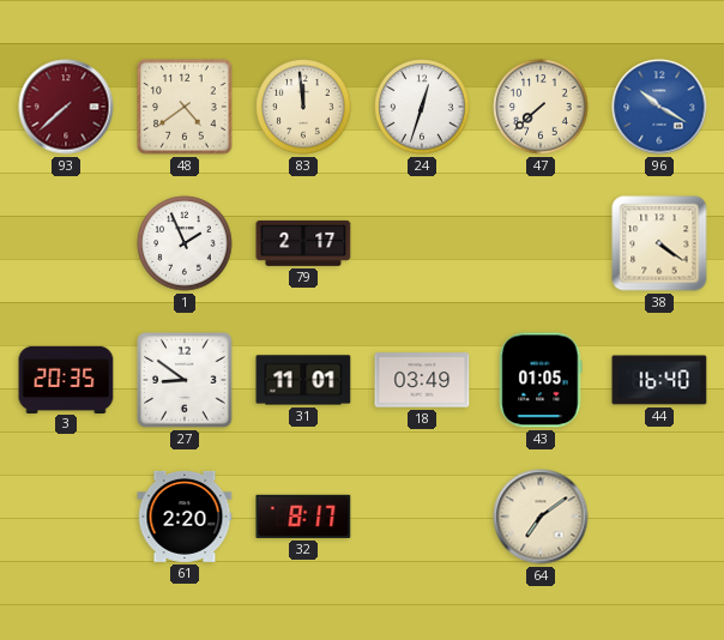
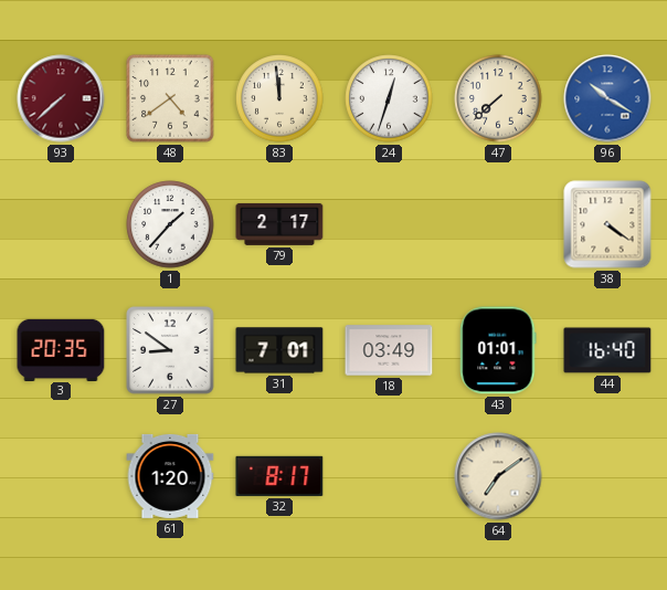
1: 1:56 -> 1:37 (170, 224)
31: 11:01 -> 7:01 (279, 350)
43: 01:05 -> 01:01 (498, 350)
61: 2:20 -> 1:20 (170, 476)
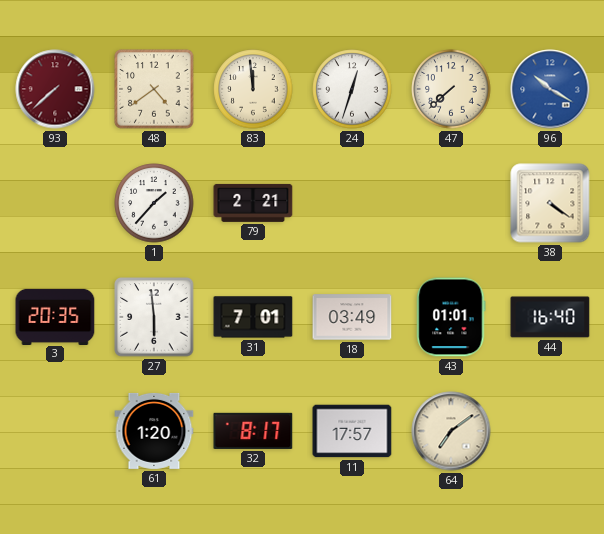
79: 2:17 -> 2:21 (253, 203)
27: 8:51 -> 5:59 (154, 317)
11: none -> 17:57 (352, 431)
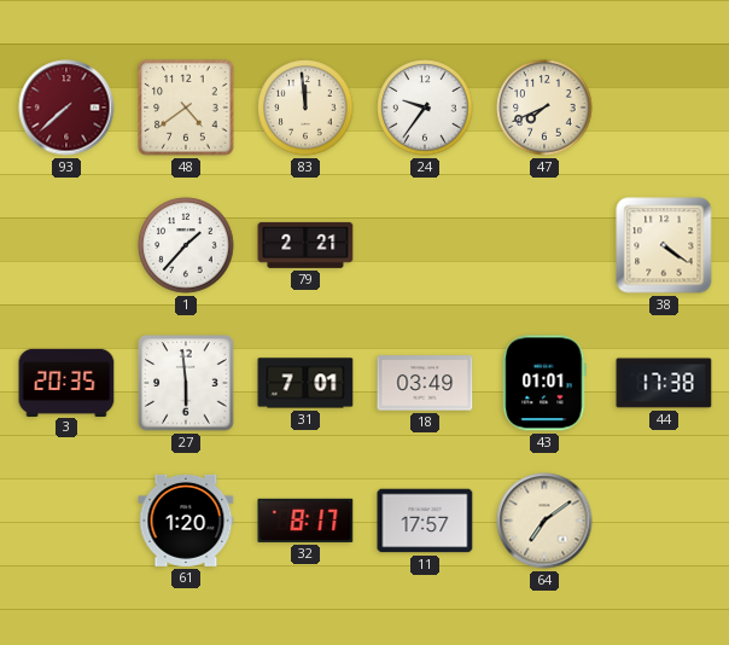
24: 12:33 -> 9:36 (425, 107)
47: 7:38 -> 7:41 (544, 107)
96: 10:20 -> none (550, 89)
44: 16:40 -> 17:38 (664, 383)
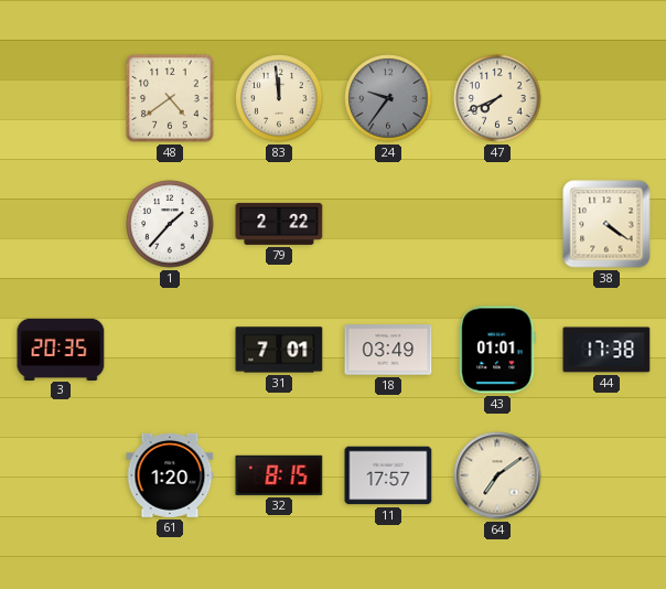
93: 7:38 -> none (66, 107)
24 dial: white -> grey (388, 98)
79: 2:21 -> 2:22 (279, 224)
27: 5:59 -> none (186, 383)
32: 8:17 -> 8:15 (279, 475)
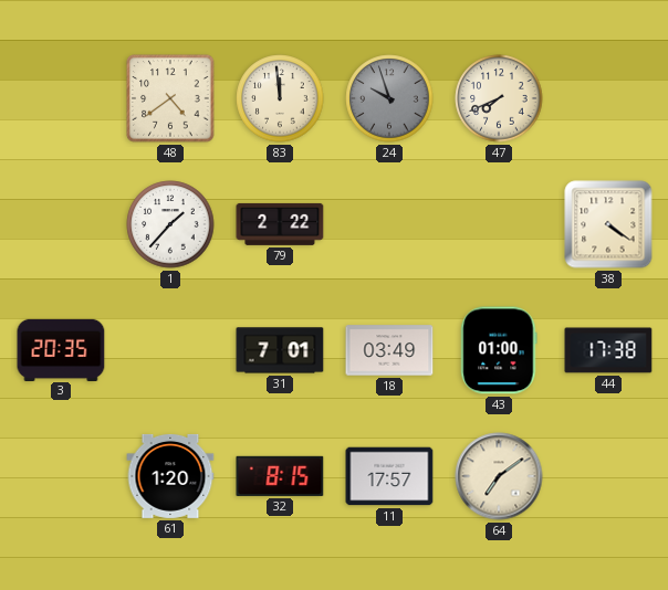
24: 9:36 -> 9:57 (389, 98)
43: 01:01 -> 01:00 (499, 350)
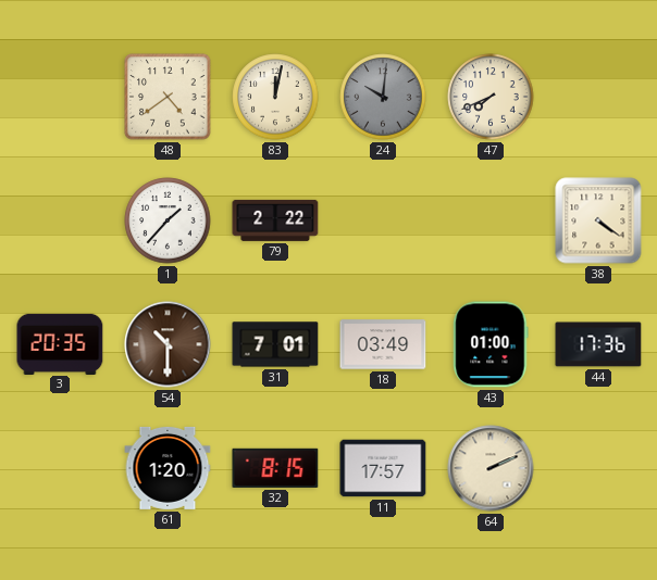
83: 11:59 -> 12:02 (275, 97)
24: 9:57 -> 10:01 (383, 97)
54: none -> 10:30 (168, 344)
44: 17:38 -> 17:36 (598, 344)
64: 7:09 -> 2:11 (491, 468)
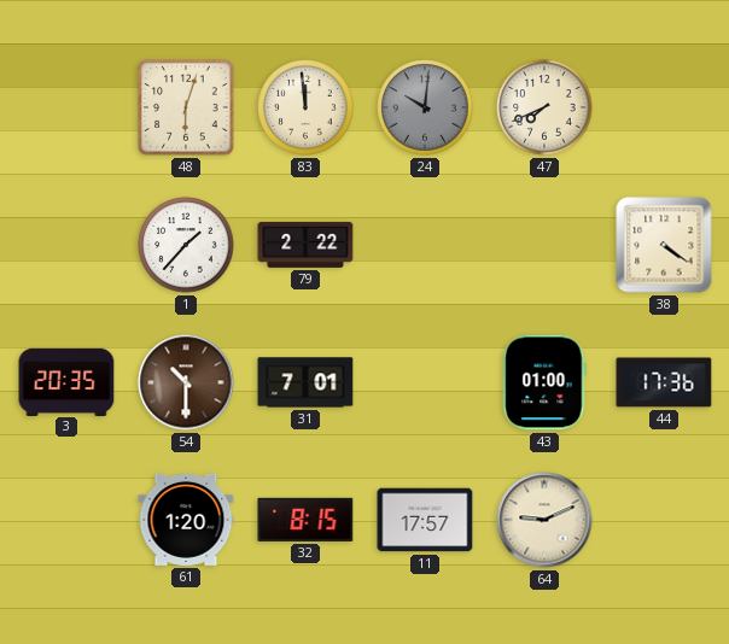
48: 4:39 -> 6:03 (186, 107)
83: 12:02 -> 11:59 (305, 107)
18: 03:49 -> none (383, 344)
64: 2:11 -> 9:11 (544, 520)
